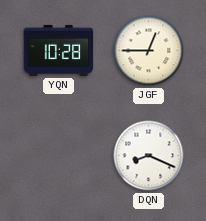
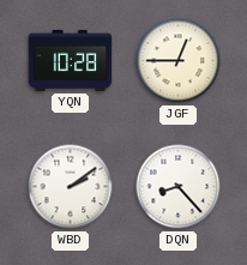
WBD: none -> 2:09 (71, 187)
DQN: 8:19 -> 8:23 (179, 187)
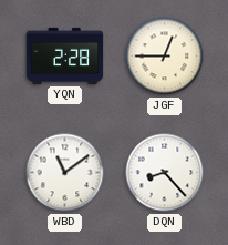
YQN: 10:28 -> 2:28 (65, 55)
WBD: 2:09 -> 11:09 (65, 173)
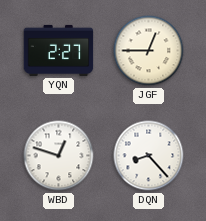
YQN: 2:28 -> 2:27 (59, 50)
WBD: 11:09 -> 12:48 (59, 156)
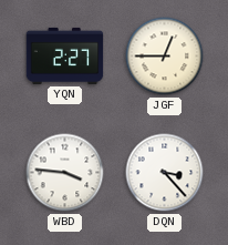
WBD: 12:48 -> 3:46 (65, 173)
DQN: 8:23 -> 3:23 (165, 173)
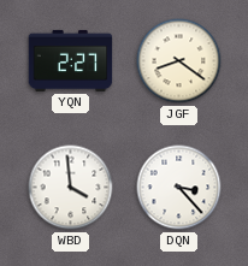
JGF: 12:45 -> 8:21 (179, 61)
WBD: 3:46 -> 3:59 (71, 188)
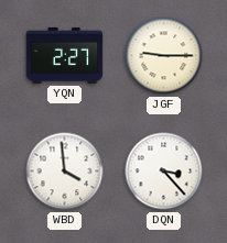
JGF: 8:21 -> 9:15 (164, 56)
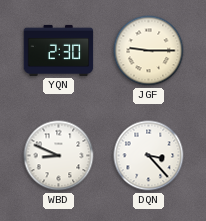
YQN: 2:27 -> 2:30 (59, 50)
WBD: 3:59 -> 8:49 (59, 156)
